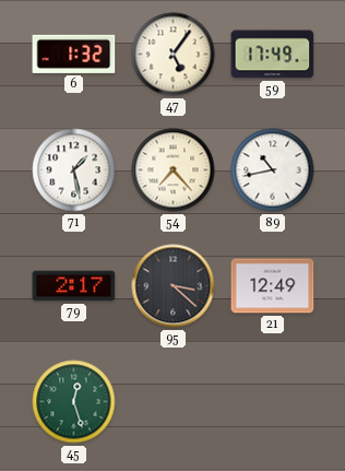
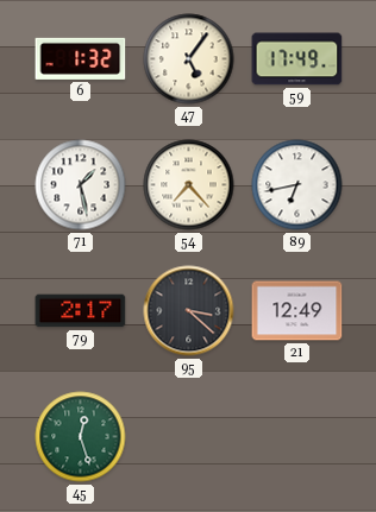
89: 10:43 -> 6:43 (297, 185)
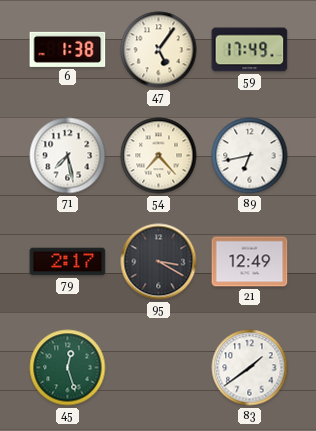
6: 1:32 -> 1:38 (68, 49)
71: 1:28 -> 7:28 (68, 156)
95: 3:22 -> 3:20 (159, 262)
83: none -> 1:39 (250, 368)
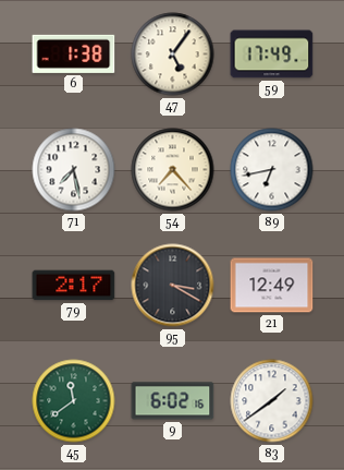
45: 12:27 -> 11:39 (74, 401)
9: none -> 6:02 (173, 401)
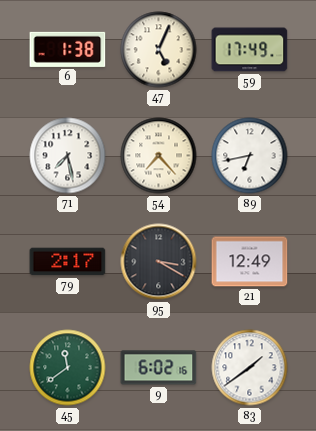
47: 5:06 -> 5:04 (159, 50)
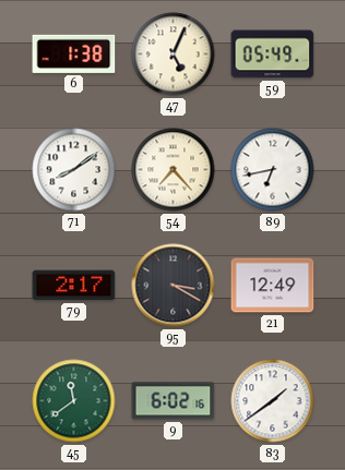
59: 17:49 -> 05:49 (273, 55)
71: 7:28 -> 8:09 (74, 170)
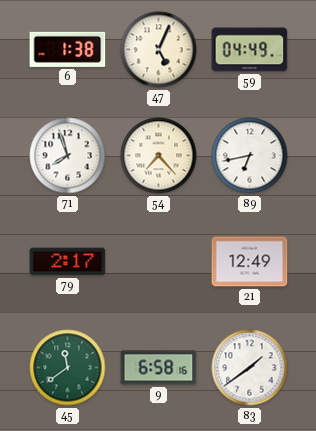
59: 05:49 -> 04:49 (250, 50)
71: 8:09 -> 7:57 (68, 156)
95: 3:20 -> none (174, 286)
9: 6:02 -> 6:58 (159, 368)
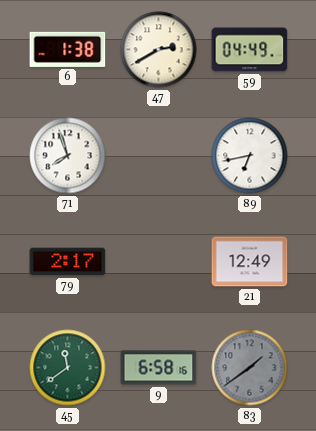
47: 5:04 -> 2:40 (159, 50)
54: 7:23 -> none (159, 156)
83 dial: white -> grey (250, 368)
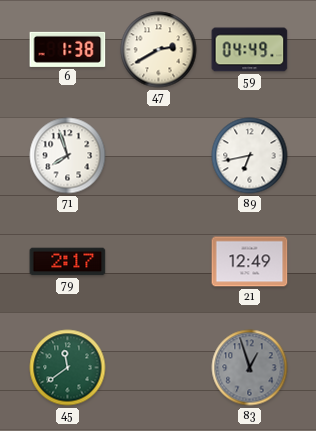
9: 6:58 -> none (159, 368)
83: 1:39 -> 12:57 (250, 368)
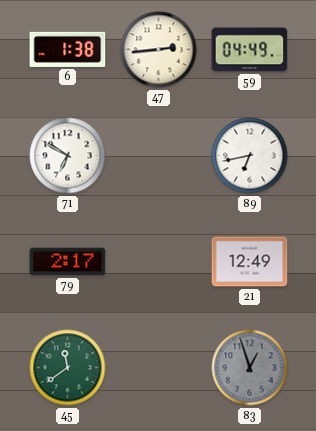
47: 2:40 -> 2:44 (159, 50)
71: 7:57 -> 6:50 (68, 156)
